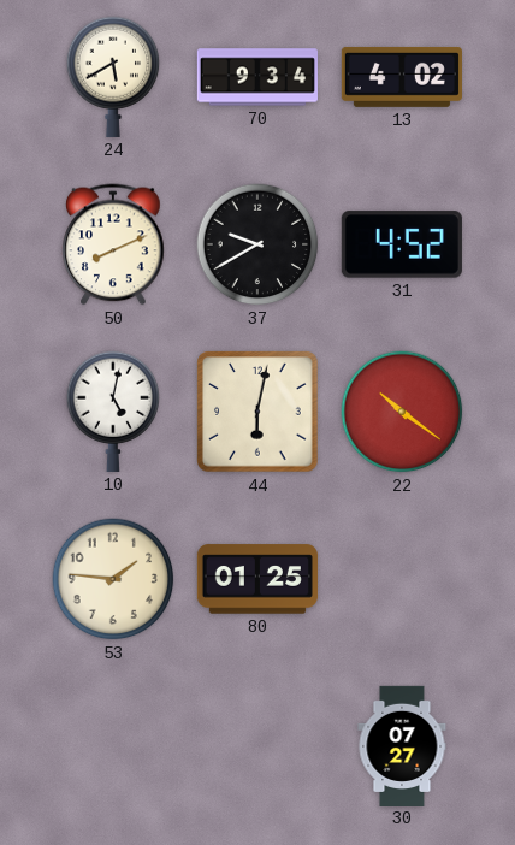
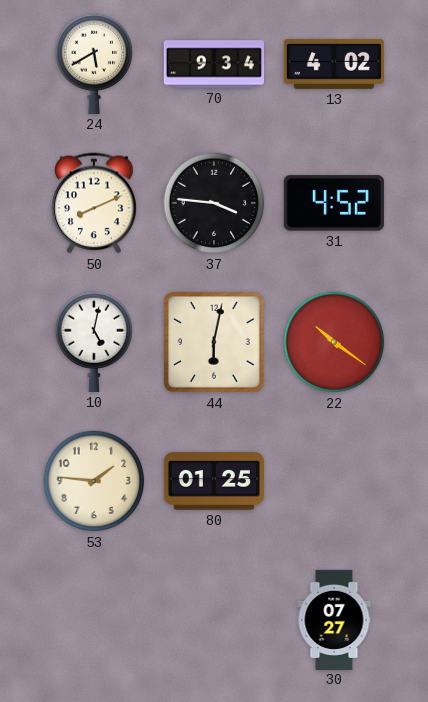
37: 9:40 -> 3:46 (214, 203)
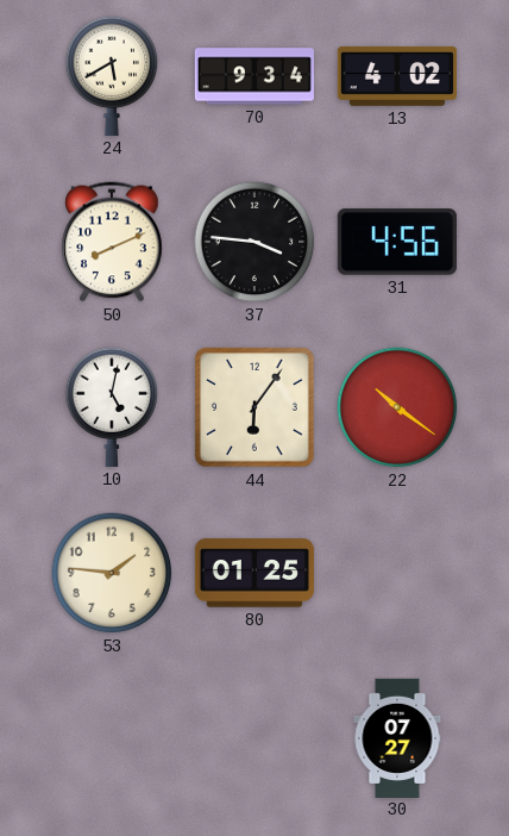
31: 4:52 -> 4:56 (397, 242)
44: 6:02 -> 6:06 (254, 407)
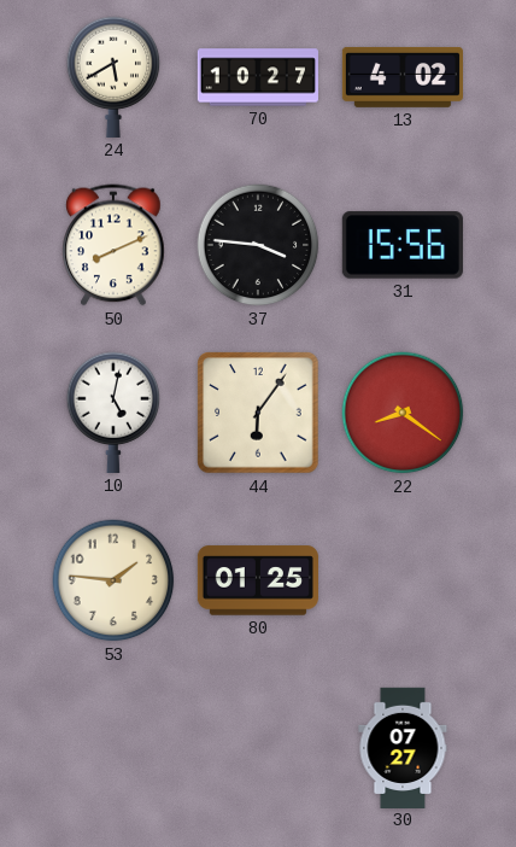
70: 9:34 -> 10:27 (258, 77)
31: 4:56 -> 15:56 (403, 245)
22: 10:21 -> 8:21 (403, 413)
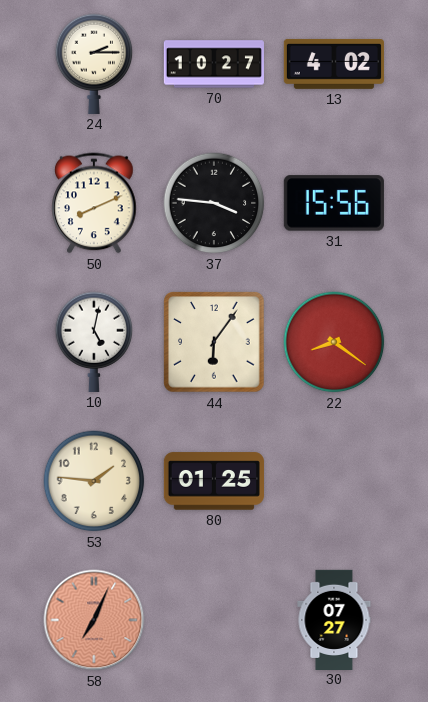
24: 5:40 -> 2:15 (94, 64)
58: none -> 7:04 (94, 620)
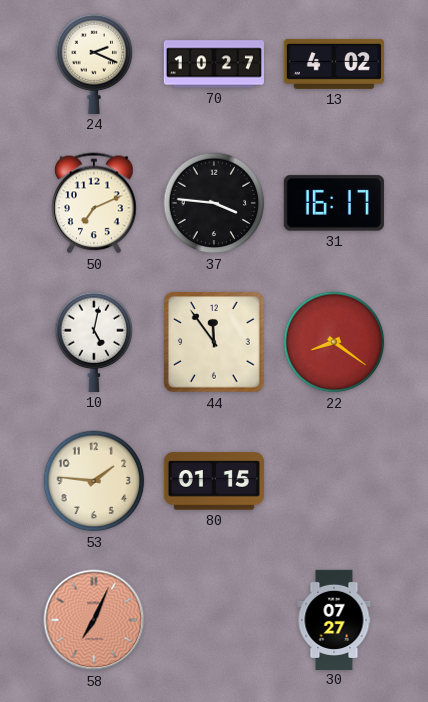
24: 2:15 -> 2:19 (94, 64)
50: 8:11 -> 7:11 (94, 203)
31: 15:56 -> 16:17 (334, 203)
44: 6:06 -> 11:54 (214, 342)
80: 01:25 -> 01:15 (214, 481)
